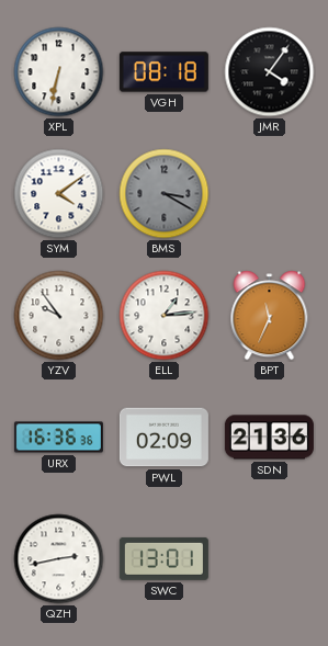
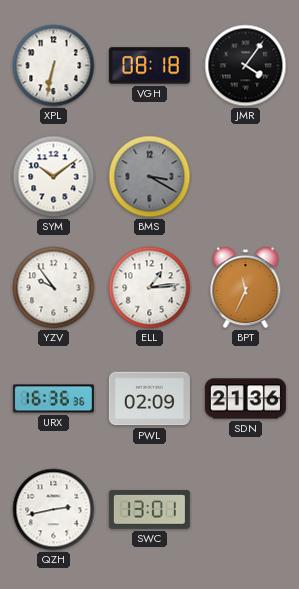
SYM: 4:09 -> 10:09 (54, 177)
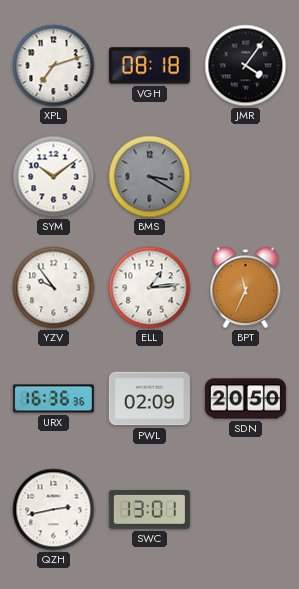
XPL: 6:32 -> 7:12 (54, 66)
SDN: 21:36 -> 20:50 (245, 399)
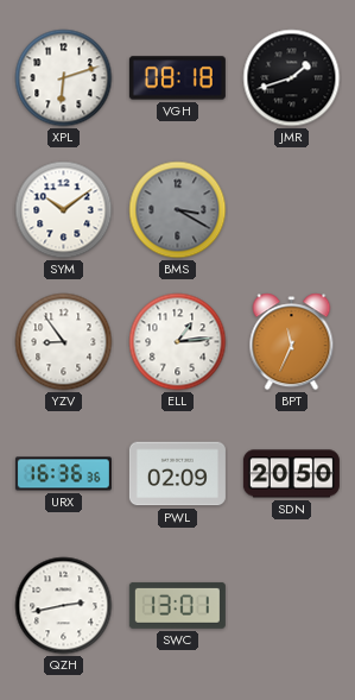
XPL: 7:12 -> 6:12 (64, 78)
JMR: 4:06 -> 1:42 (292, 78)
YZV: 9:54 -> 8:54 (64, 342)
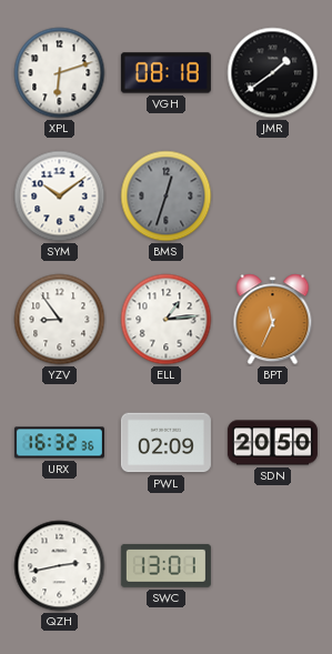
JMR: 1:42 -> 1:39 (273, 73)
BMS: 3:20 -> 12:33 (167, 197)
URX: 16:36 -> 16:32 (59, 443)
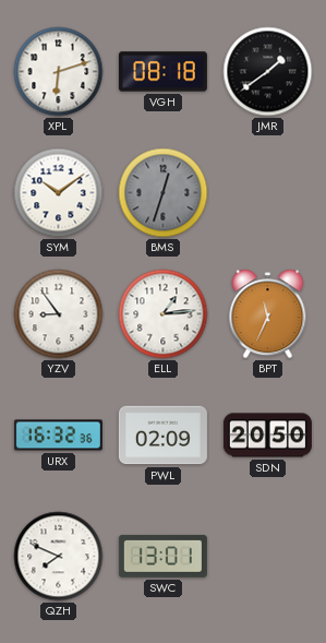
QZH: 2:43 -> 7:49 (59, 557)
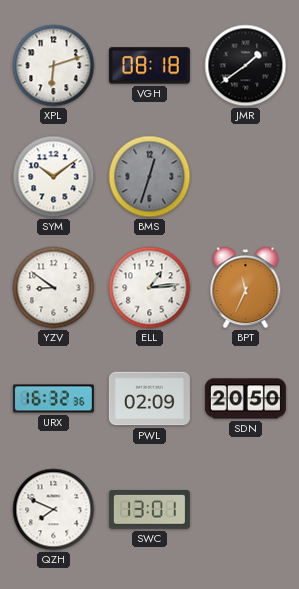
YZV: 8:54 -> 8:51 (54, 288)
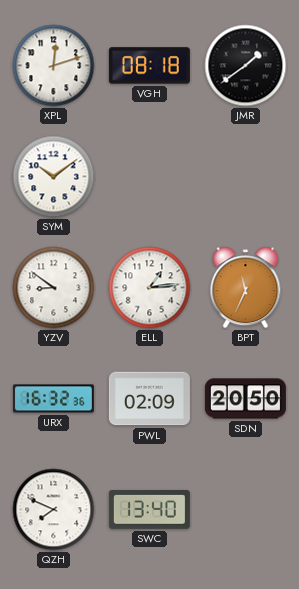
XPL: 6:12 -> 12:12 (54, 66)
BMS: 12:33 -> none (150, 177)
SWC: 13:01 -> 13:40 (149, 509)
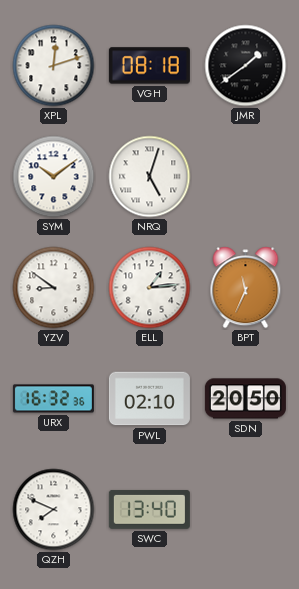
NRQ: none -> 5:03 (150, 177)
PWL: 02:09 -> 02:10 (149, 399)
